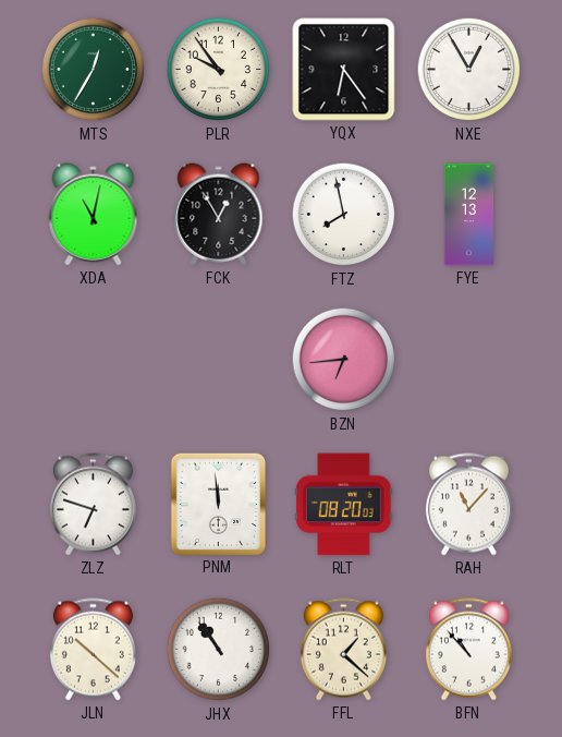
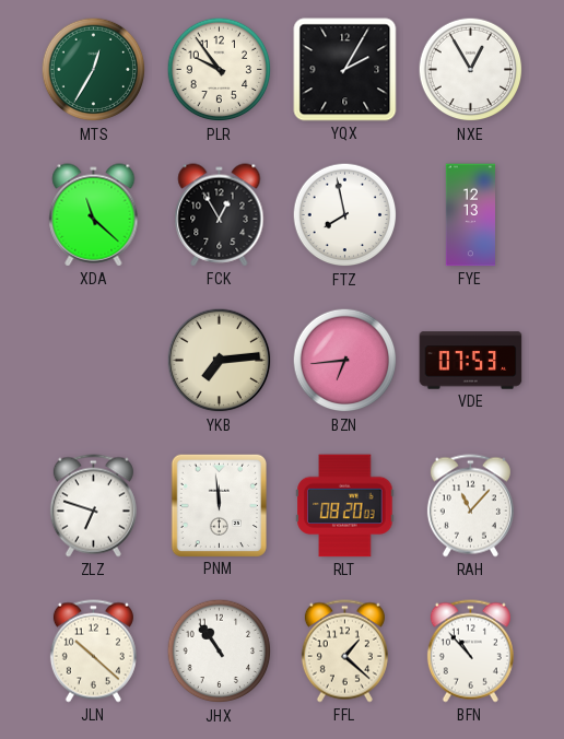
YQX: 6:24 -> 2:05 (345, 70)
XDA: 11:02 -> 11:22 (94, 215)
YKB: none -> 7:14 (220, 361)
VDE: none -> 07:53 (471, 361)
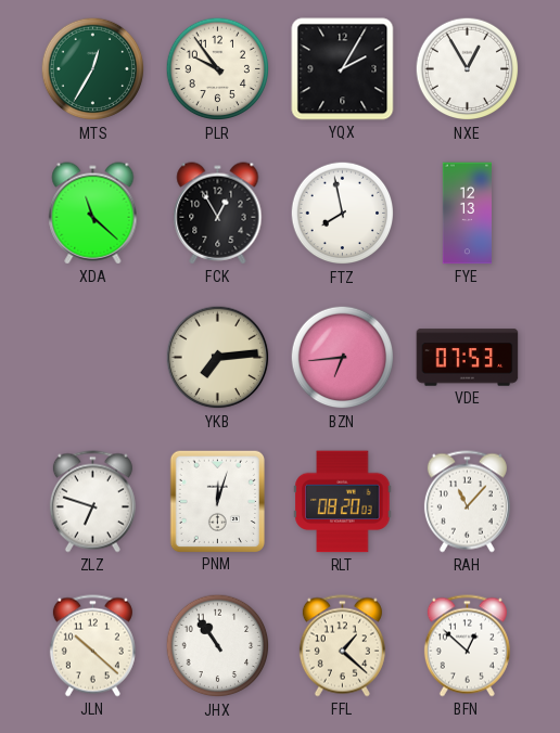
PNM: 11:59 -> 12:03 (217, 501)
BFN: 10:53 -> 12:52 (467, 646)
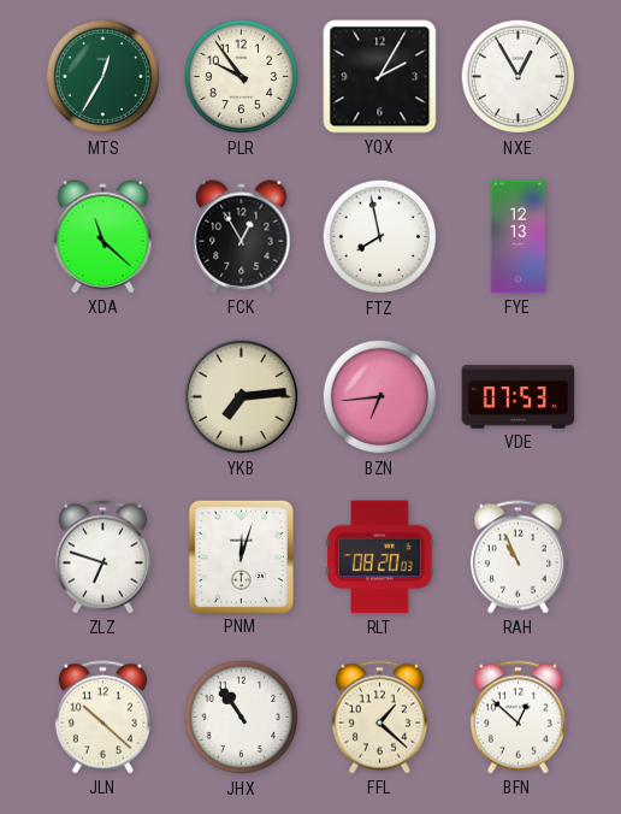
RAH: 11:07 -> 10:56 (517, 558)
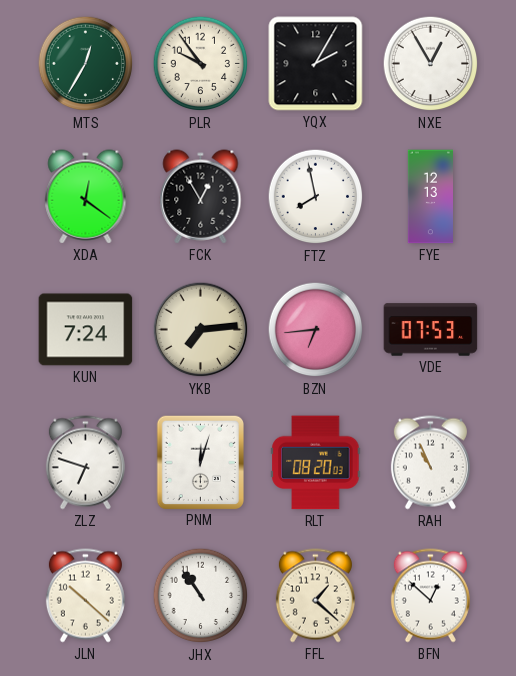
XDA: 11:22 -> 12:21 (86, 197)
KUN: none -> 7:24 (86, 330)
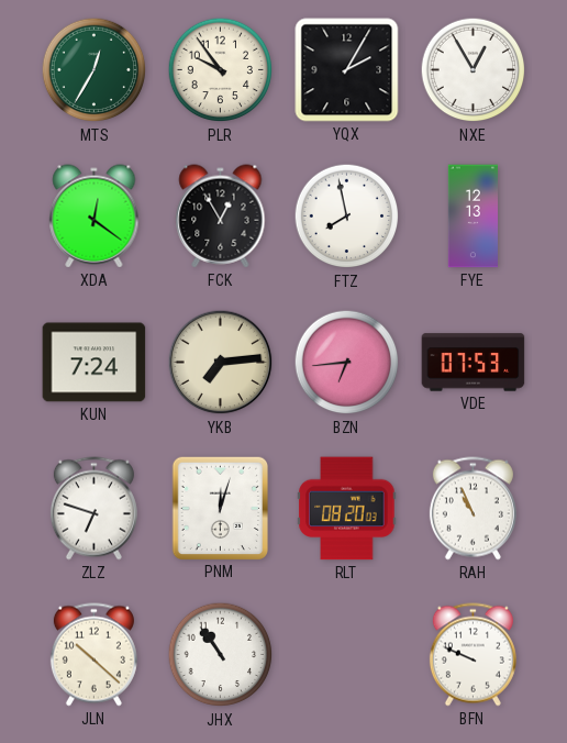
FFL: 1:22 -> none (315, 596)
BFN: 12:52 -> 9:49 (472, 655)
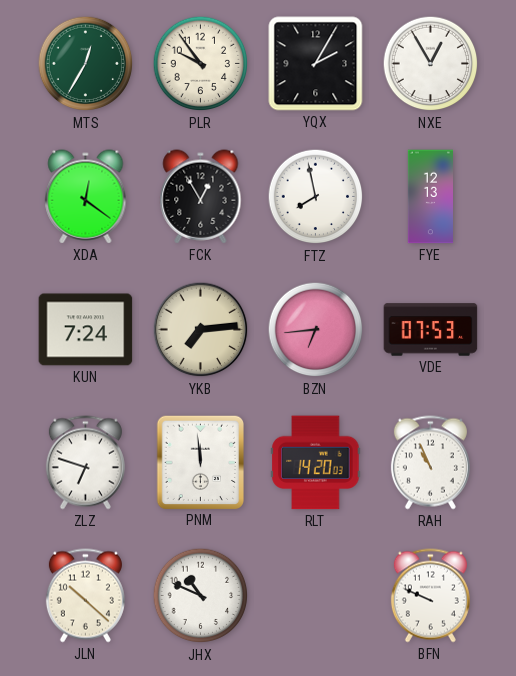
PNM: 12:03 -> 11:59 (200, 462)
RLT: 08:20 -> 14:20 (316, 463)
JHX: 10:54 -> 10:49 (201, 596)
